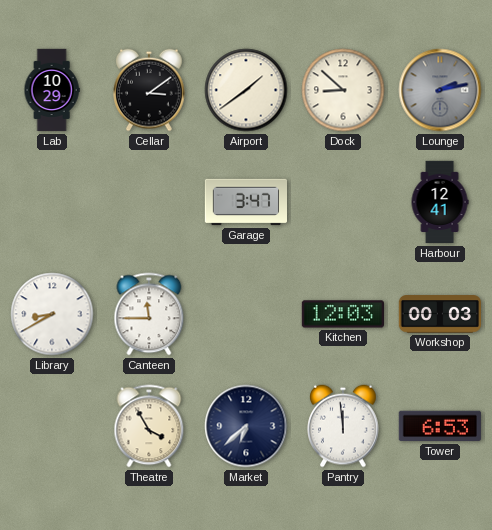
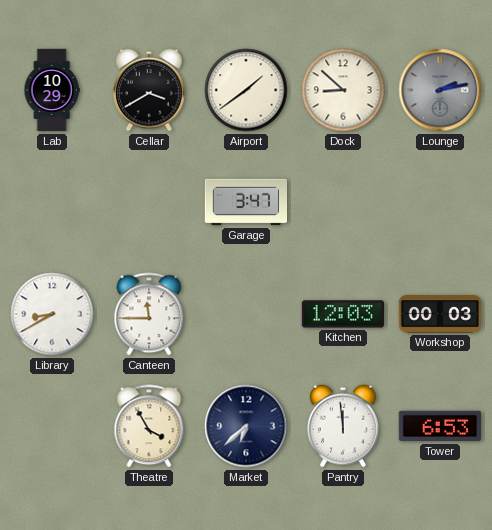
Cellar: 3:09 -> 3:40 (149, 90)
Harbour: 12:41 -> none (440, 202)
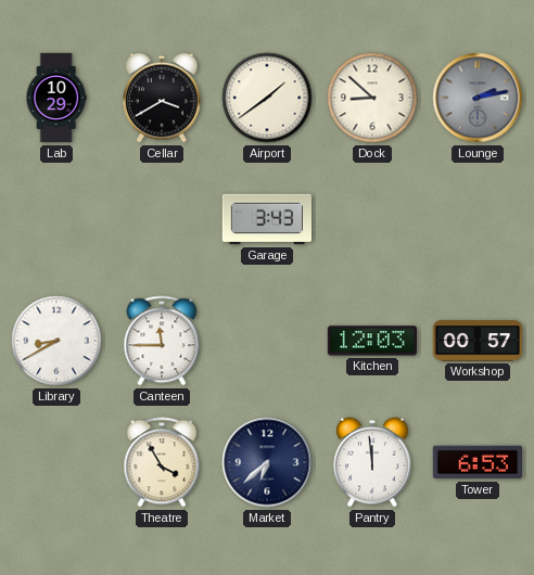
Garage: 3:47 -> 3:43 (266, 219)
Workshop: 00:03 -> 00:57 (476, 341)
